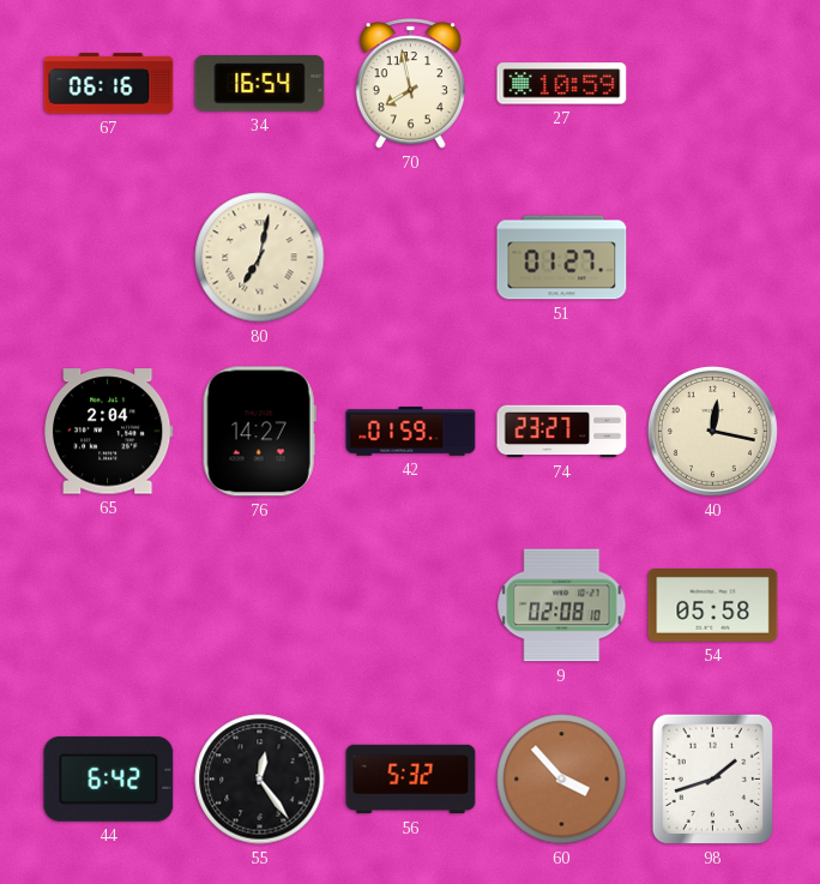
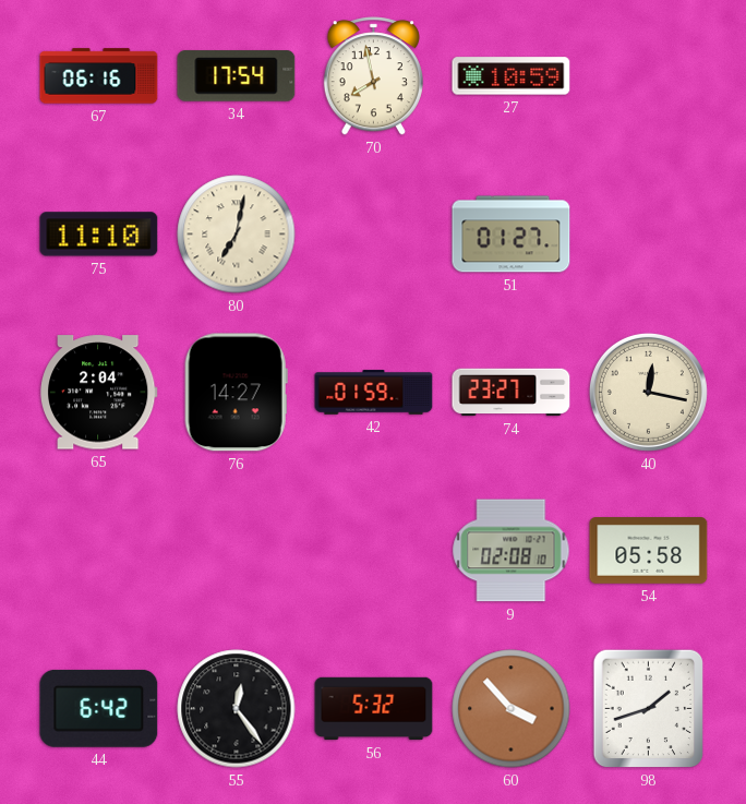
34: 16:54 -> 17:54 (237, 76)
75: none -> 11:10 (99, 235)
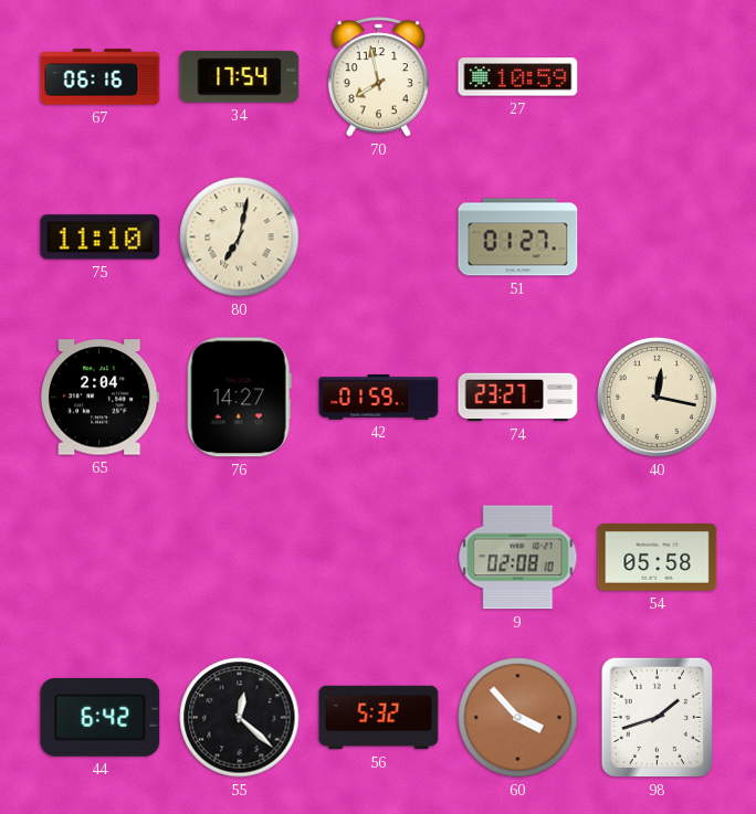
55: 12:24 -> 12:22 (240, 718)
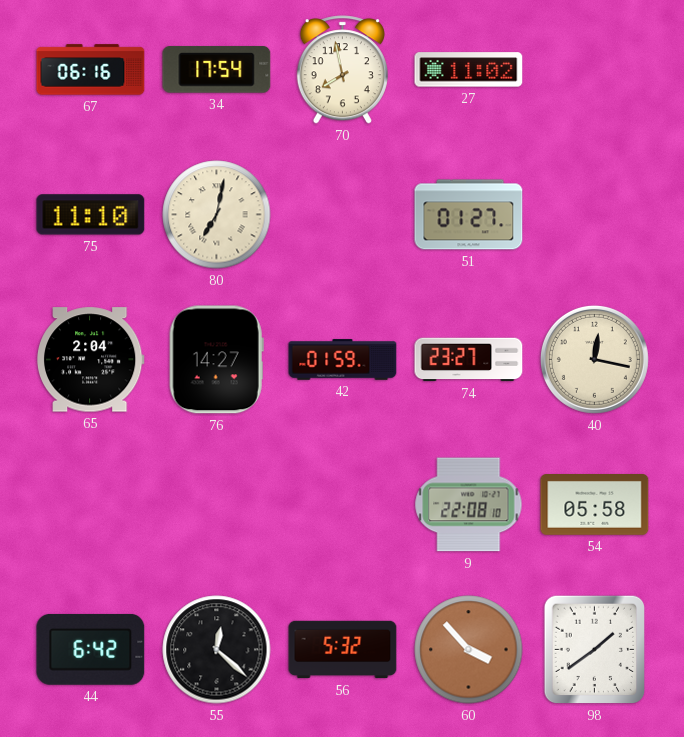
27: 10:59 -> 11:02 (469, 70)
9: 02:08 -> 22:08 (469, 505)
98: 1:42 -> 1:39 (595, 650)
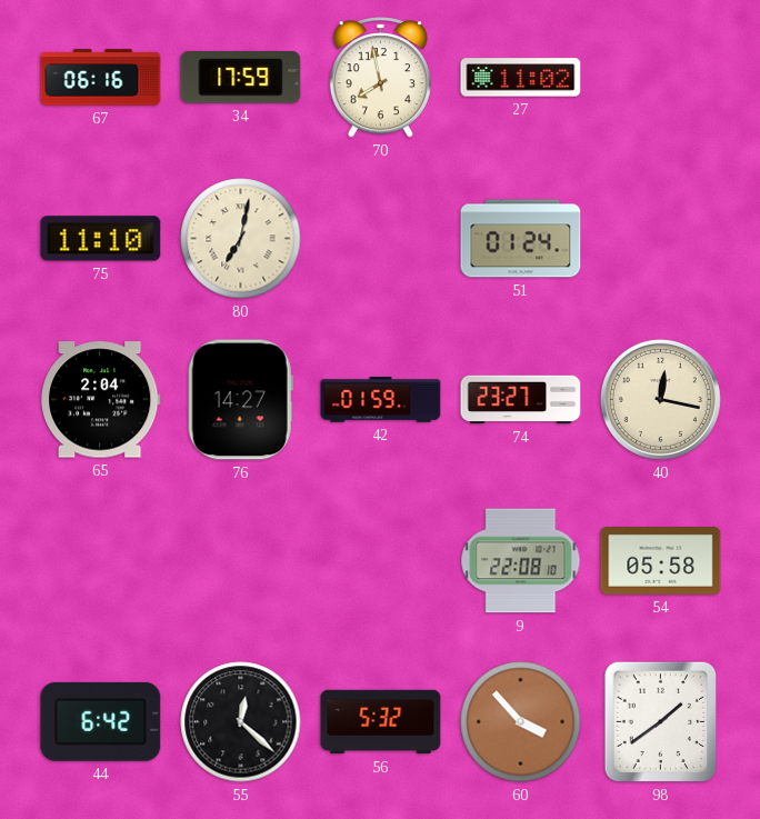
34: 17:54 -> 17:59 (241, 78)
51: 01:27 -> 01:24 (521, 239)
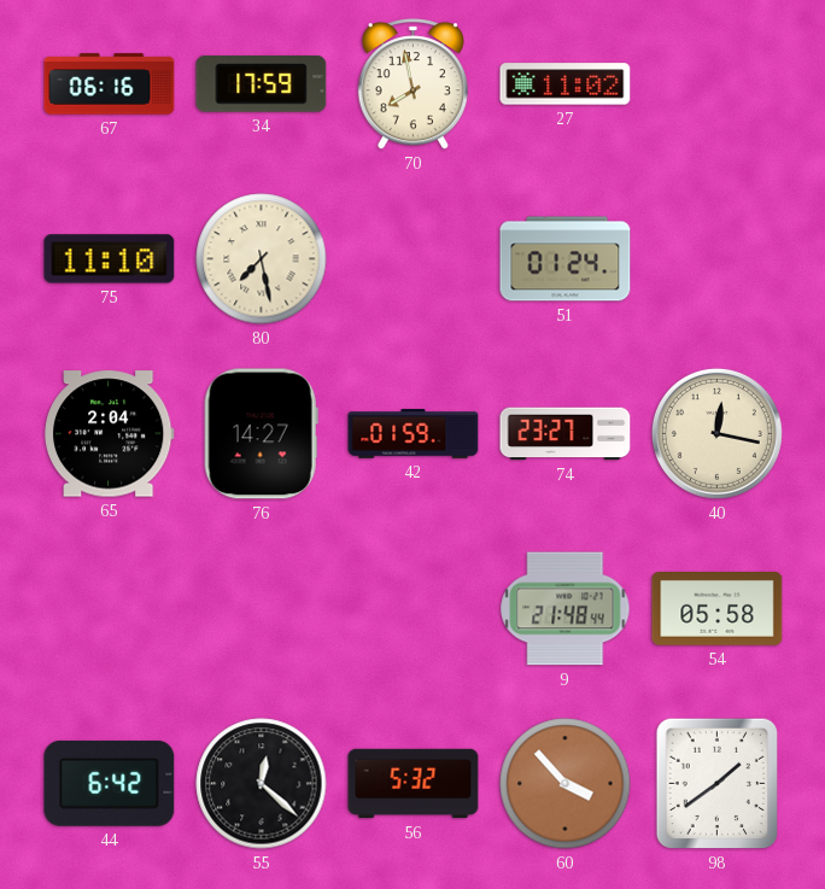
80: 7:02 -> 7:28 (262, 259)
9: 22:08 -> 21:48 (566, 609)
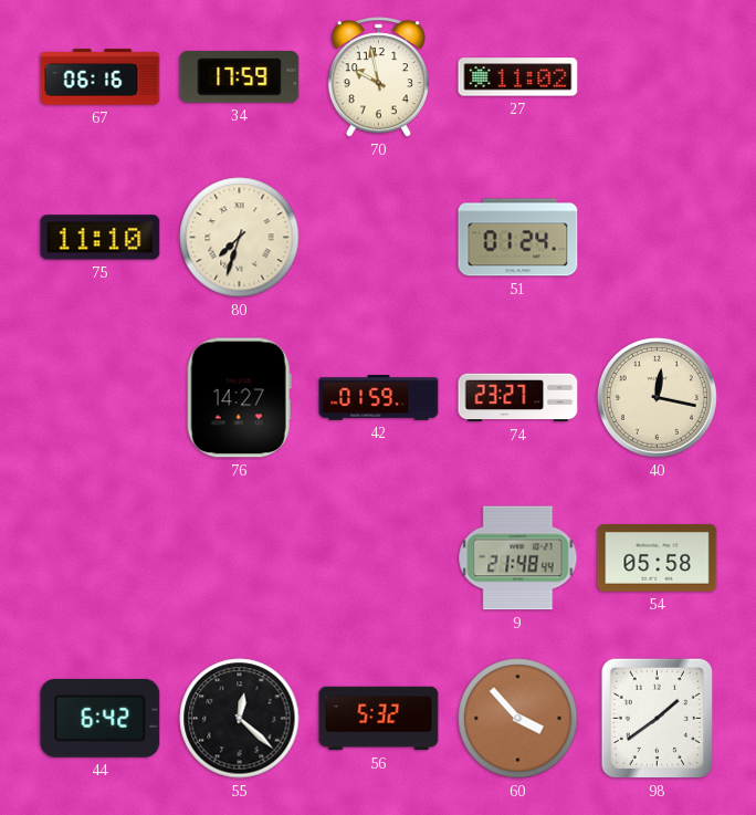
70: 7:58 -> 9:58 (378, 77)
80: 7:28 -> 7:33 (240, 238)
65: 2:04 -> none (109, 434)
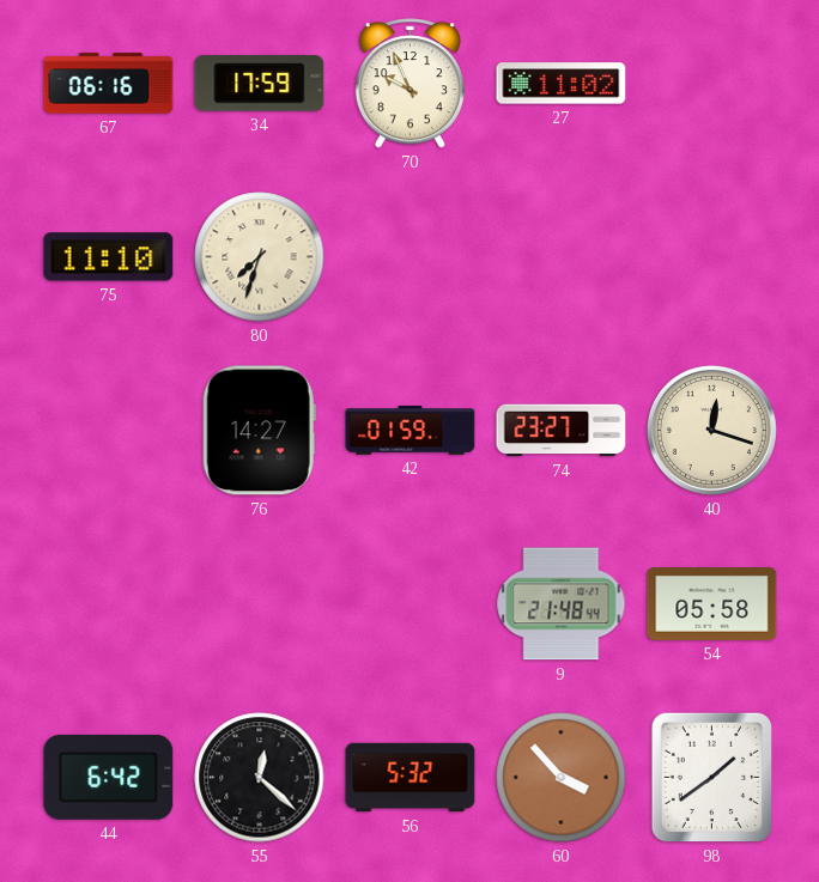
70: 9:58 -> 9:56 (409, 84)
51: 01:24 -> none (518, 238)
40: 12:17 -> 12:18 (711, 430)
